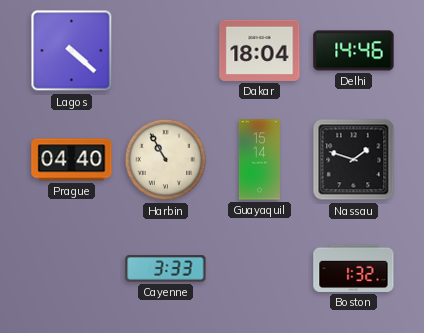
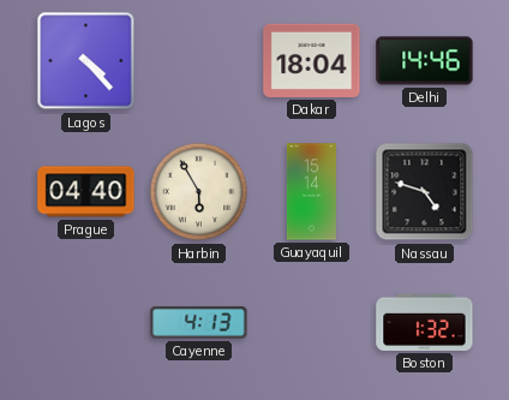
Lagos: 4:22 -> 4:23 (86, 61)
Harbin: 10:55 -> 5:55 (199, 192)
Nassau: 1:48 -> 4:48 (425, 192)
Cayenne: 3:33 -> 4:13 (199, 323)
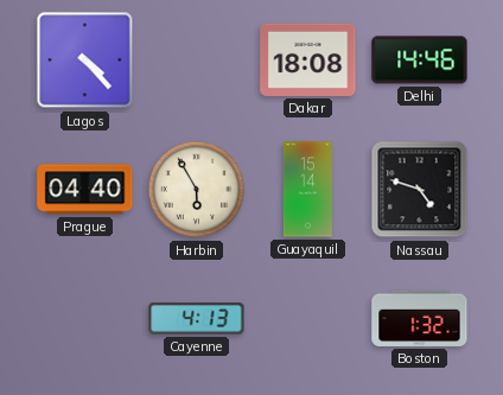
Dakar: 18:04 -> 18:08 (308, 59)
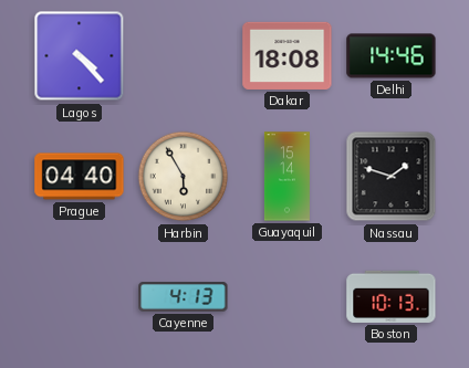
Nassau: 4:48 -> 1:48 (392, 177)
Boston: 1:32 -> 10:13 (392, 296)
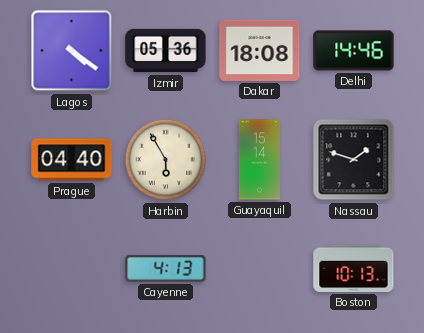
Lagos: 4:23 -> 4:21 (72, 51)
Izmir: none -> 05:36 (166, 51)
